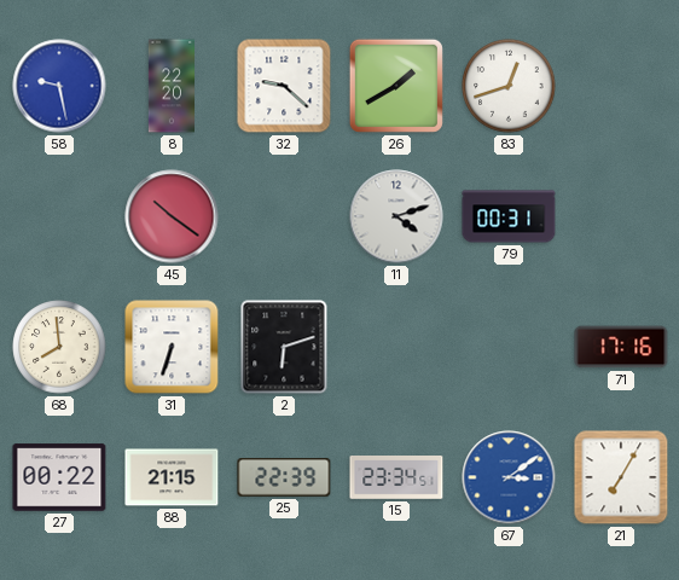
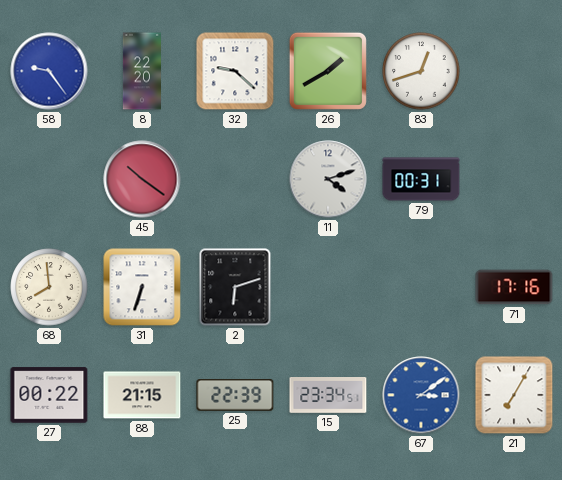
58: 9:28 -> 9:24 (49, 71)
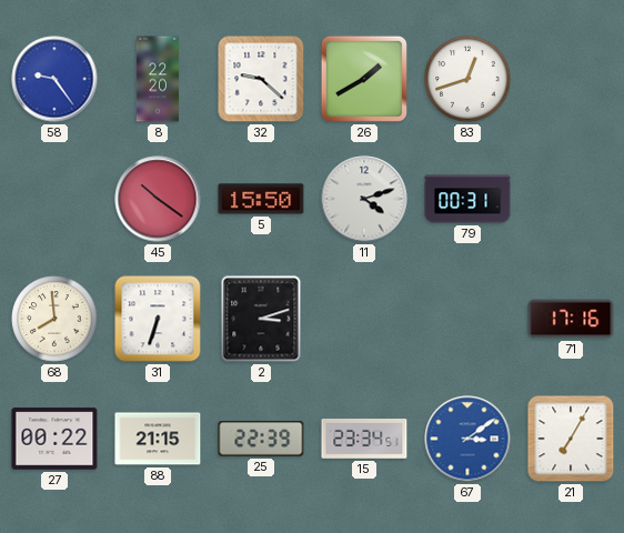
5: none -> 15:50 (261, 199)
2: 6:12 -> 3:12 (261, 319)
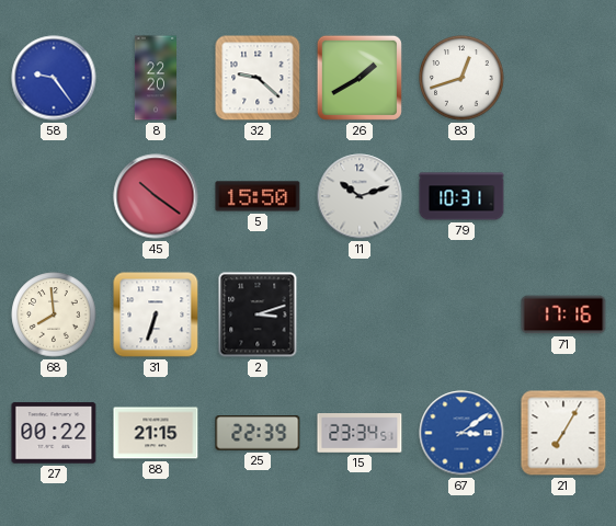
11: 4:12 -> 10:12 (360, 196)
79: 00:31 -> 10:31 (461, 196)
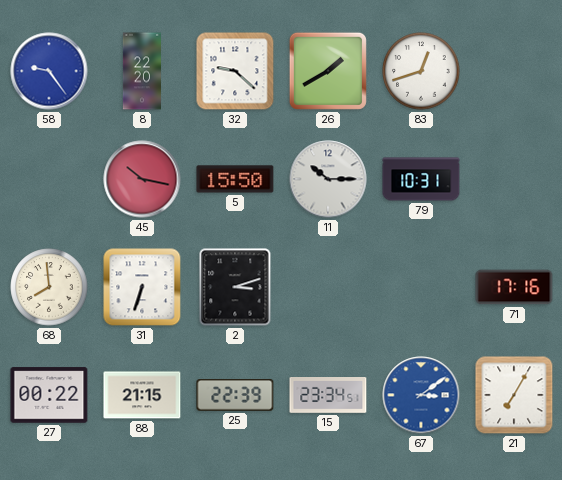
45: 10:21 -> 10:17 (142, 179)
11: 10:12 -> 10:15 (328, 179)
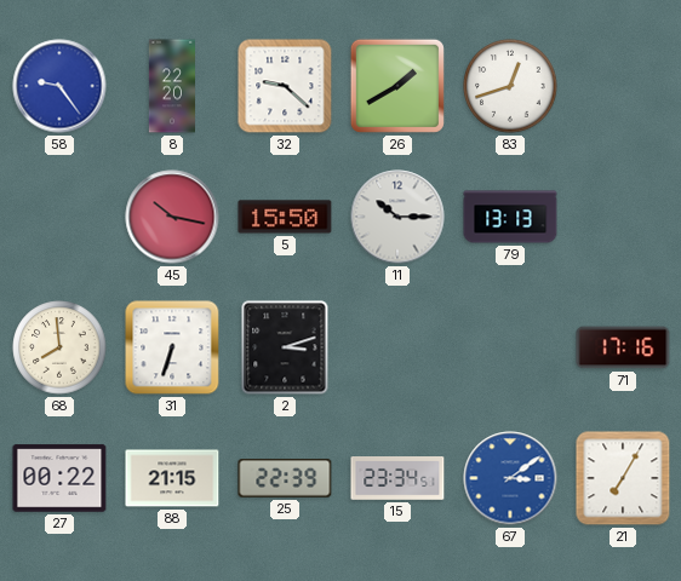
79: 10:31 -> 13:13 (510, 217)
